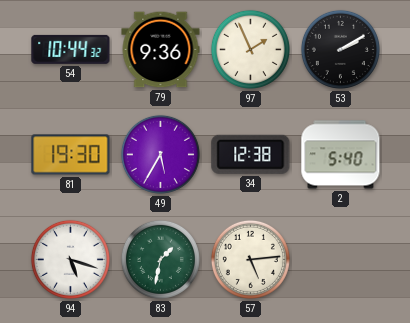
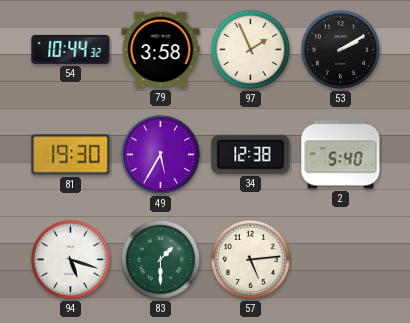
79: 9:36 -> 3:58 (161, 50)
83: 1:32 -> 1:30 (160, 259)
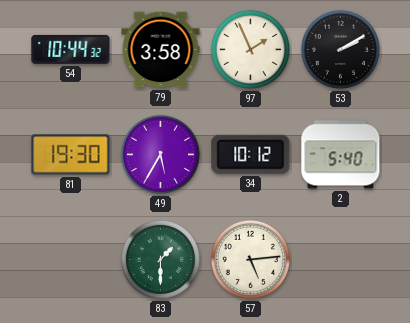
34: 12:38 -> 10:12 (251, 154)
94: 5:18 -> none (70, 259)
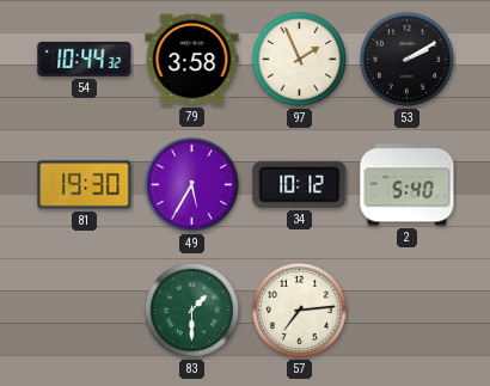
57: 5:14 -> 7:14 (299, 310)
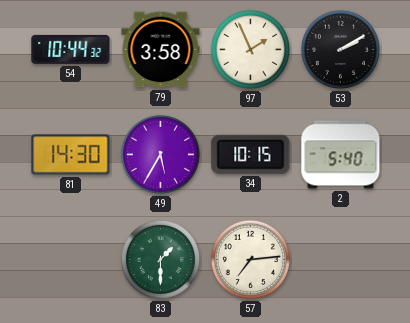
81: 19:30 -> 14:30 (71, 155)
34: 10:12 -> 10:15 (251, 154)
